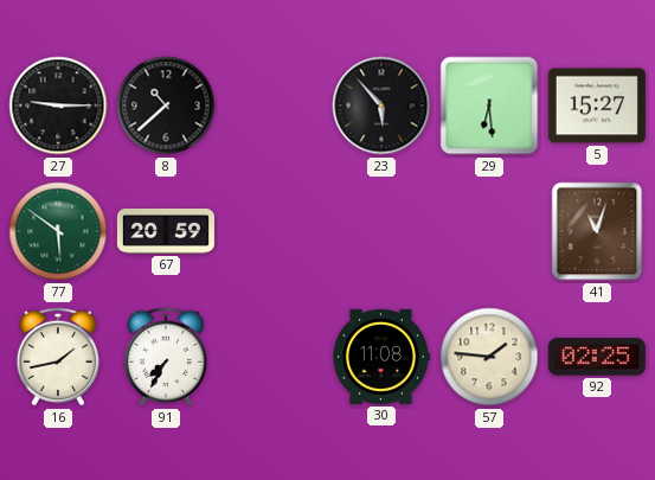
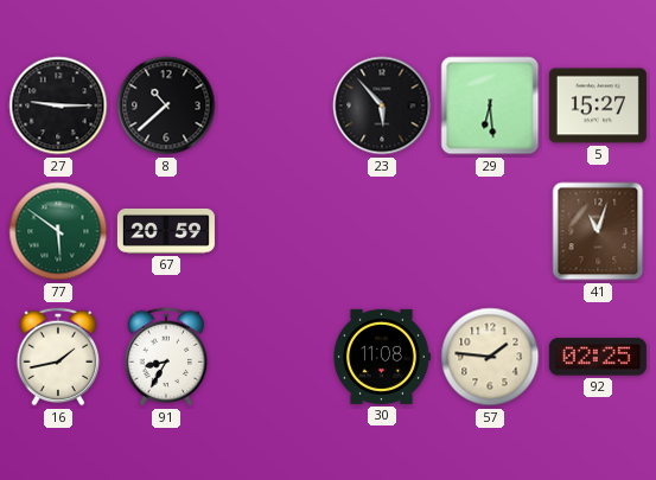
91: 7:35 -> 8:35 (166, 357)
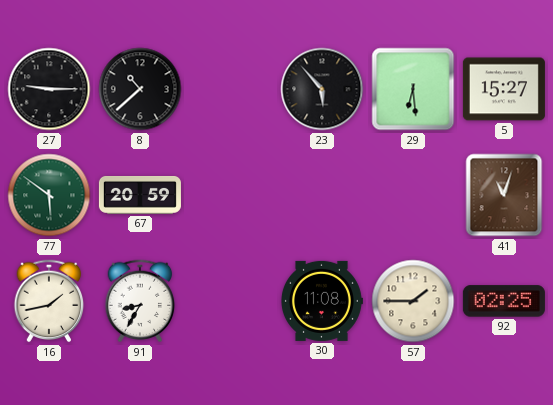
57: 1:46 -> 1:45 (413, 301)
